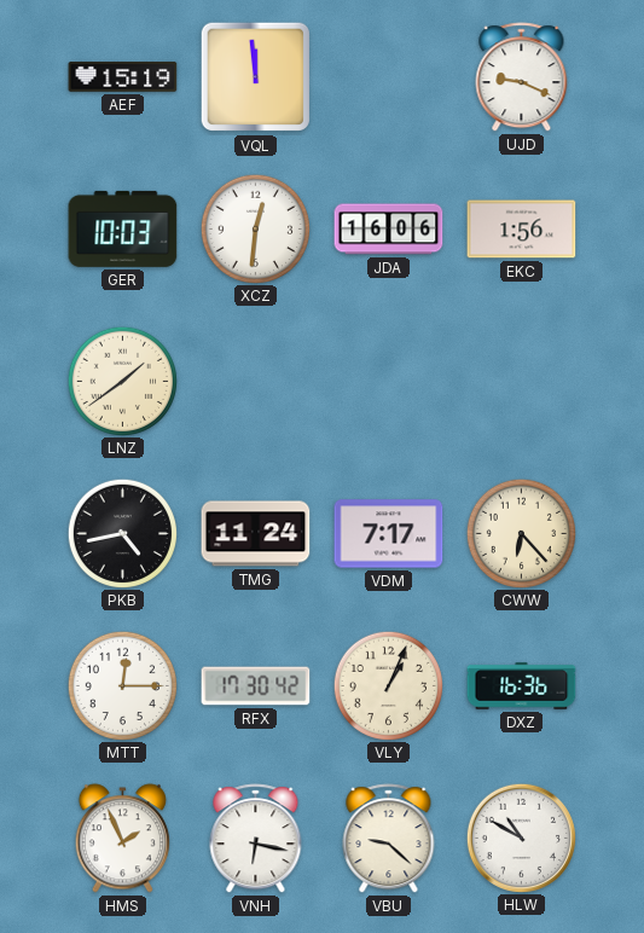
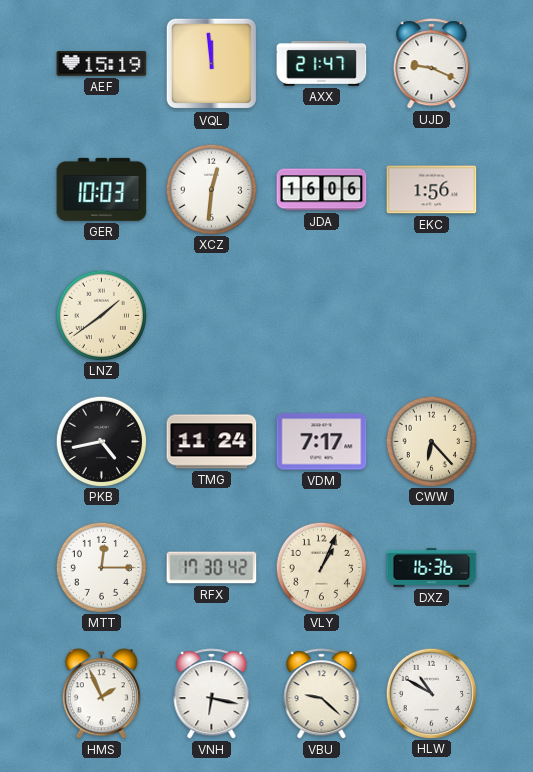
AXX: none -> 21:47 (322, 63)
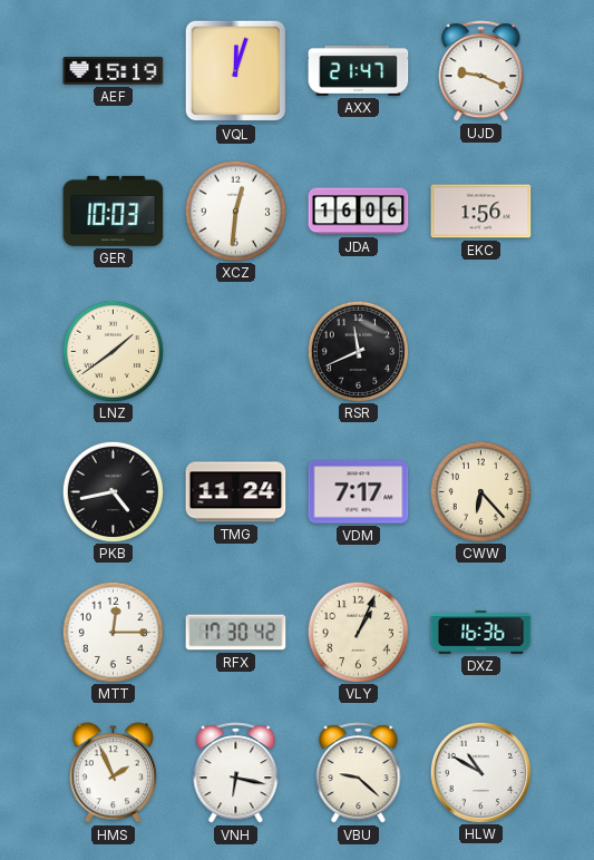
VQL: 11:59 -> 12:03 (236, 71)
RSR: none -> 11:41 (358, 351)
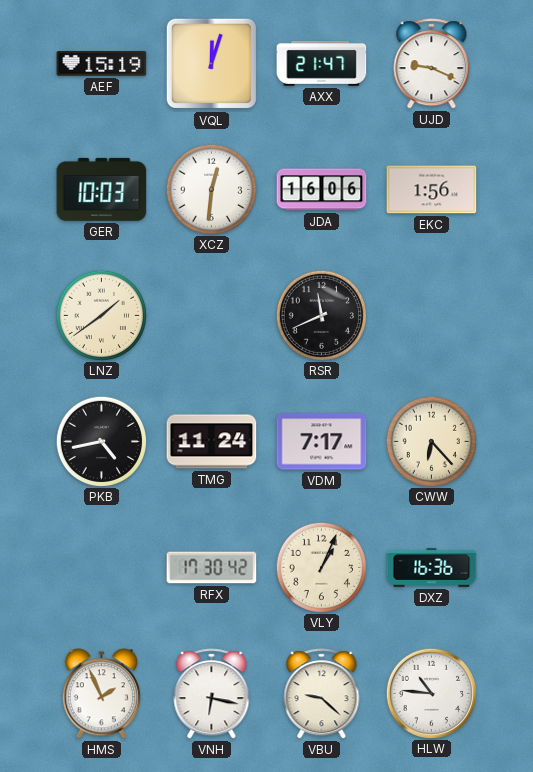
MTT: 12:15 -> none (113, 632)
HLW: 10:50 -> 10:46 (431, 693)
